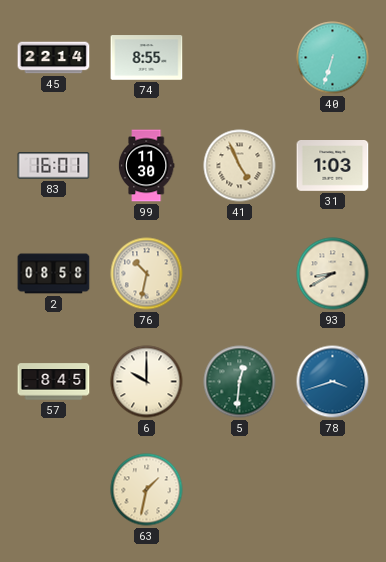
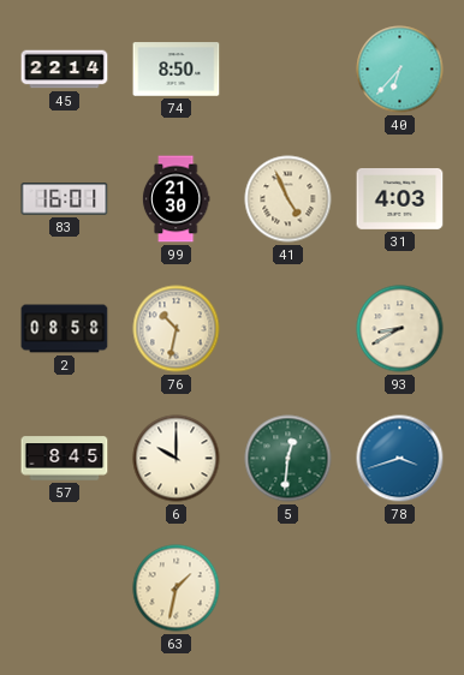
74: 8:55 -> 8:50 (177, 70)
40: 6:33 -> 6:37 (400, 70)
99: 11:30 -> 21:30 (176, 199)
31: 1:03 -> 4:03 (400, 199)
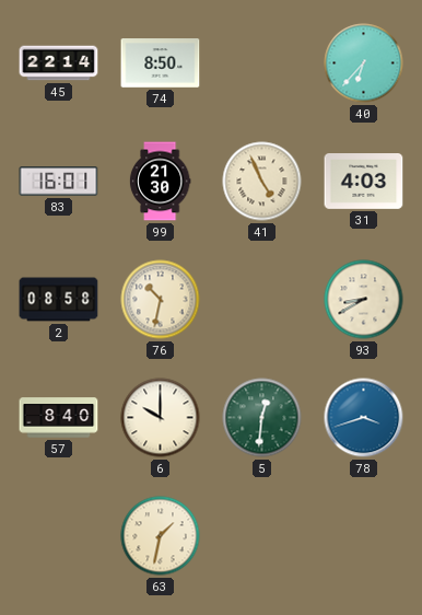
57: 8:45 -> 8:40 (59, 418)
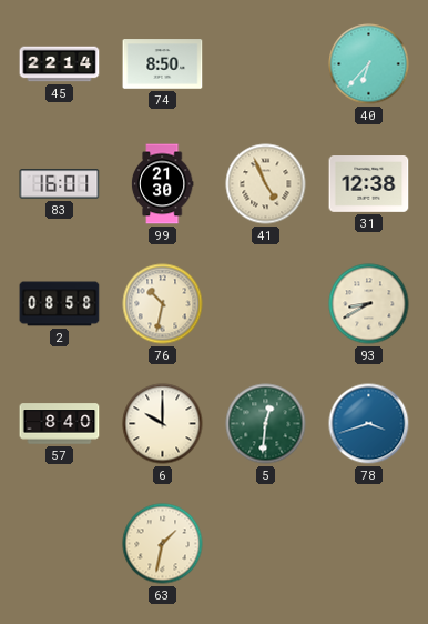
31: 4:03 -> 12:38 (369, 184)
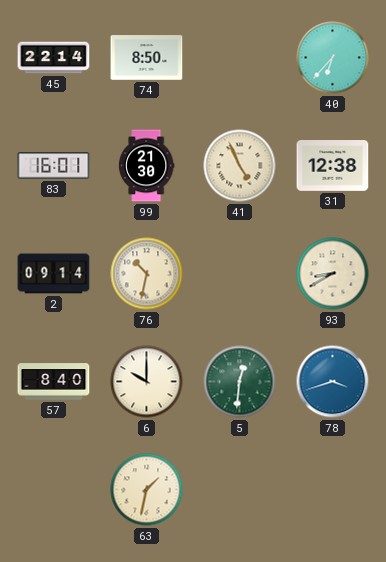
2: 08:58 -> 09:14 (54, 274)
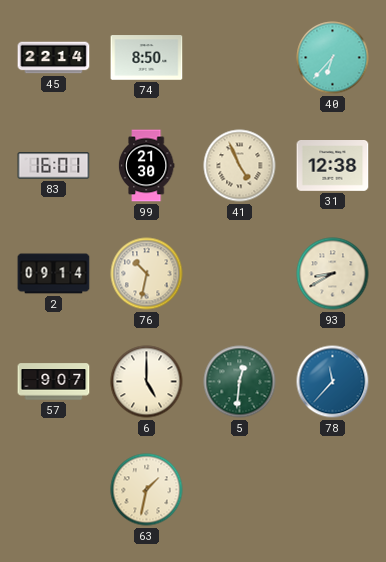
57: 8:40 -> 9:07 (54, 382)
6: 10:00 -> 5:00 (147, 382)
78: 3:42 -> 11:37 (333, 382)
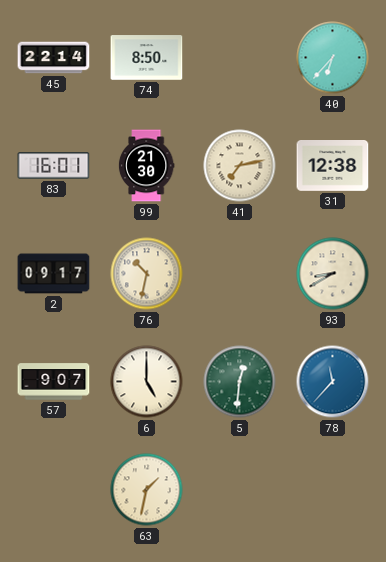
41: 4:56 -> 7:13 (240, 166)
2: 09:14 -> 09:17 (54, 274)
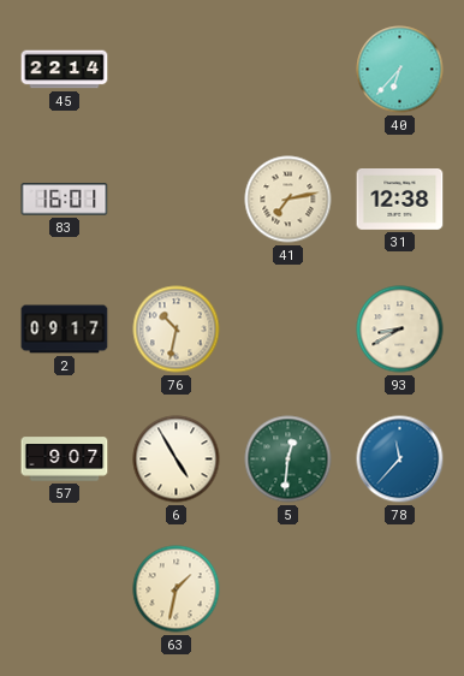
74: 8:50 -> none (147, 58)
99: 21:30 -> none (146, 166)
6: 5:00 -> 4:55 (177, 459)
